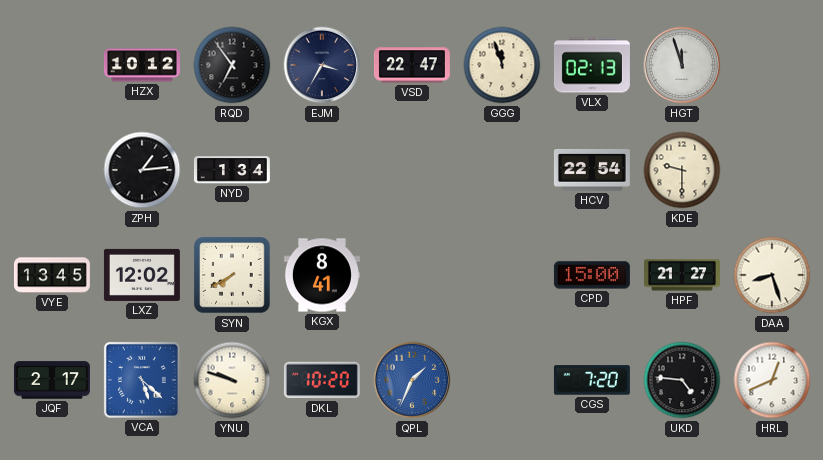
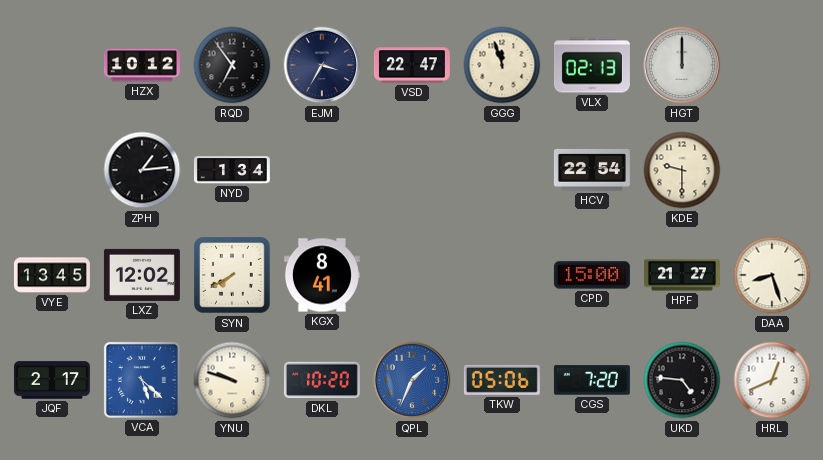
HGT: 11:57 -> 12:00 (682, 65)
TKW: none -> 05:06 (502, 380)
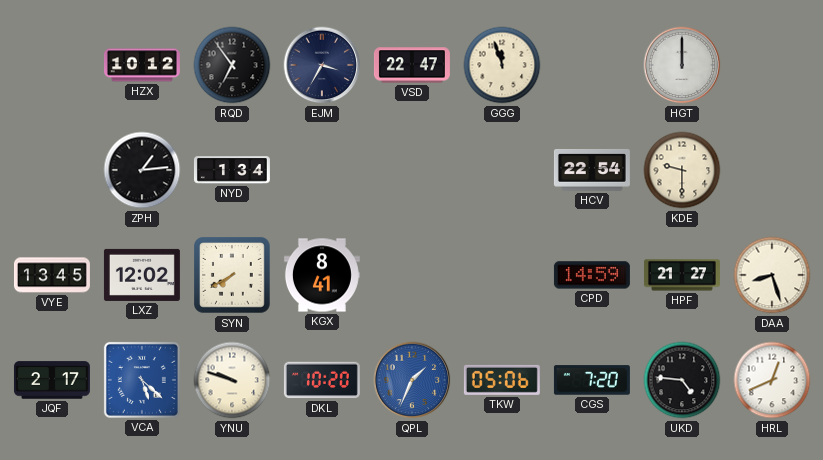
VLX: 02:13 -> none (592, 65)
CPD: 15:00 -> 14:59 (592, 275)
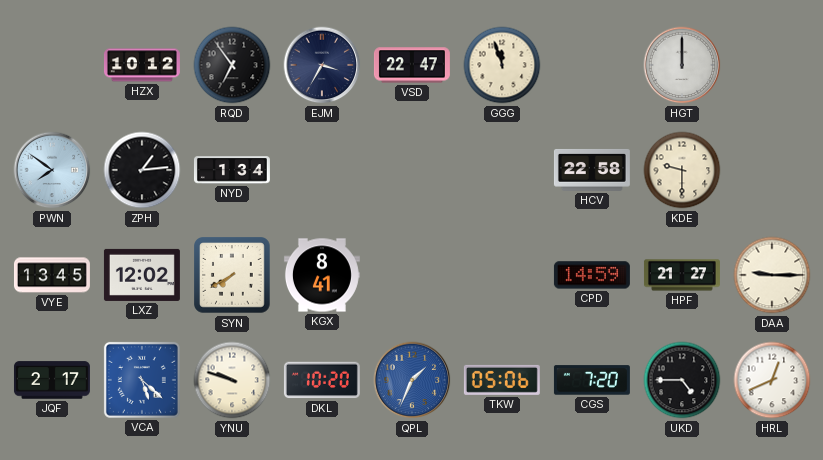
PWN: none -> 7:51 (52, 170)
HCV: 22:54 -> 22:58 (592, 170)
DAA: 8:27 -> 9:15 (772, 275)
UKD: 4:46 -> 4:45 (682, 380)
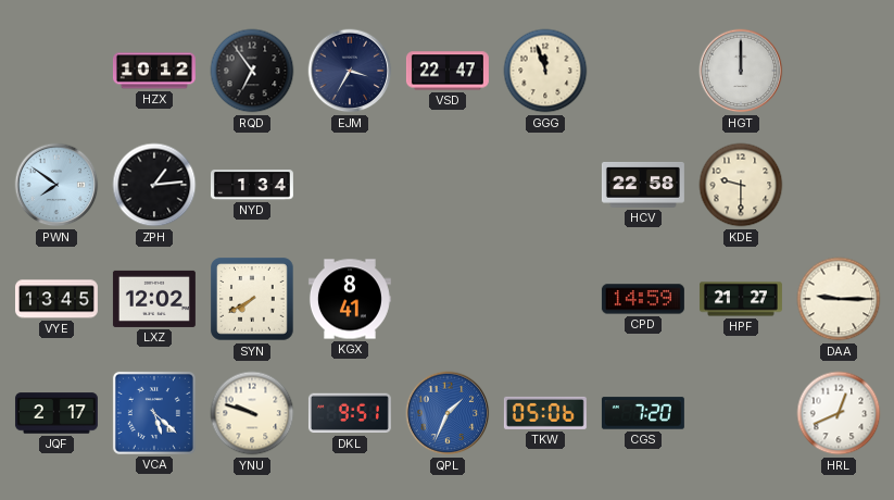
DKL: 10:20 -> 9:51 (350, 413)
UKD: 4:45 -> none (682, 380)
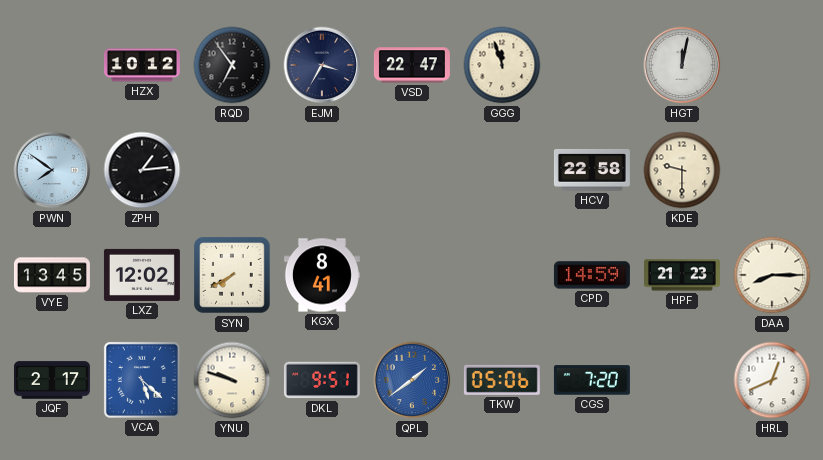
HGT: 12:00 -> 12:02 (682, 65)
NYD: 1:34 -> none (252, 185)
HPF: 21:27 -> 21:23 (682, 275)
DAA: 9:15 -> 8:15 (772, 275)
QPL: 1:34 -> 1:39 (412, 380)
